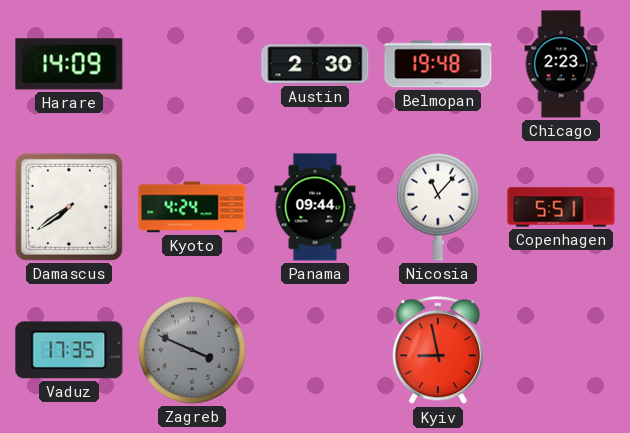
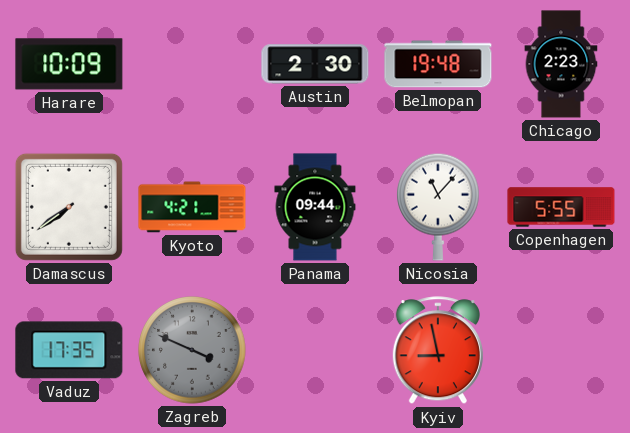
Harare: 14:09 -> 10:09 (69, 64)
Kyoto: 4:24 -> 4:21 (192, 207)
Copenhagen: 5:51 -> 5:55 (561, 207)
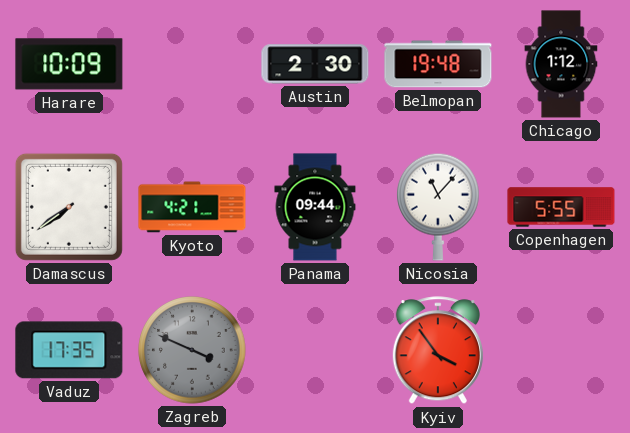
Chicago: 2:23 -> 1:12 (561, 64)
Kyiv: 8:58 -> 3:54 (438, 351)
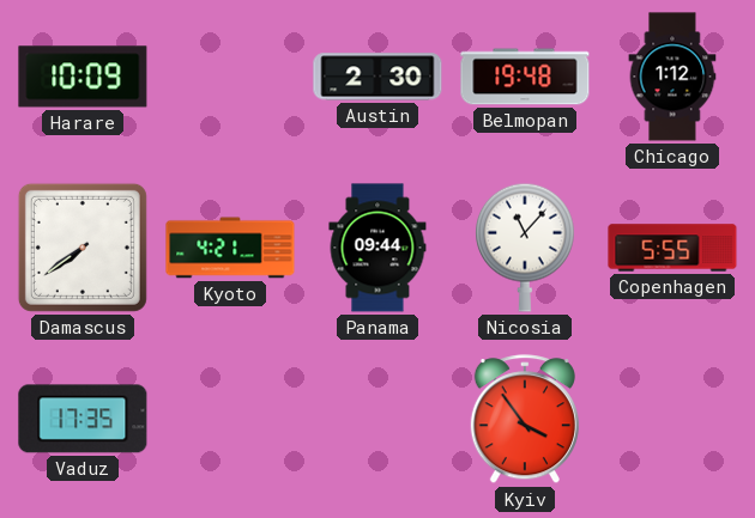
Zagreb: 3:49 -> none (192, 350)
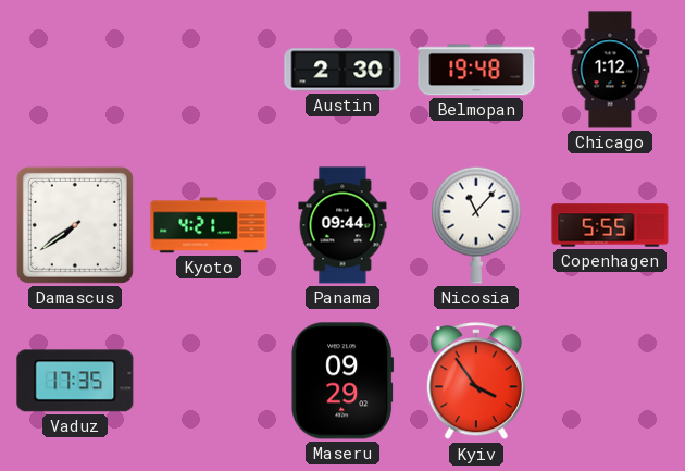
Harare: 10:09 -> none (83, 77)
Maseru: none -> 09:29 (342, 381)
